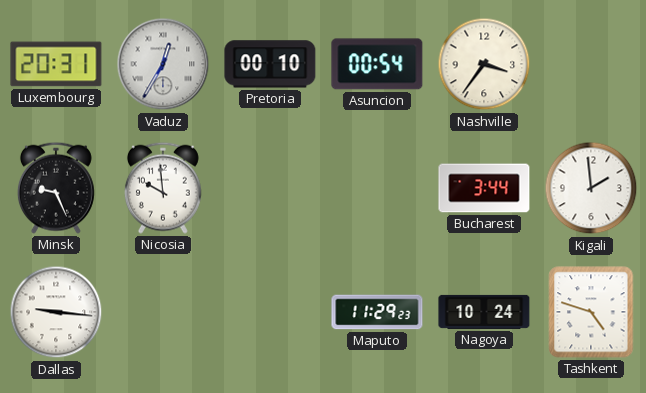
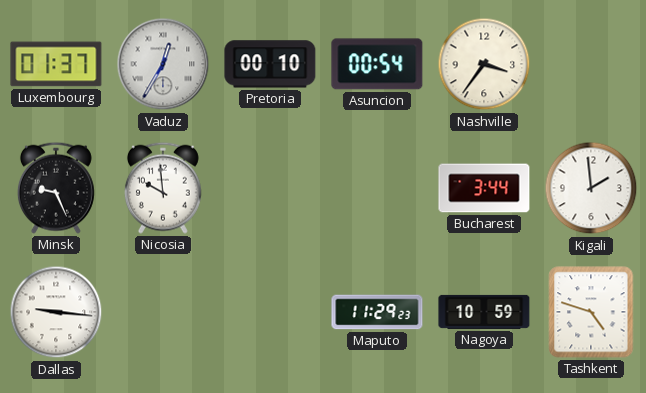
Luxembourg: 20:31 -> 01:37 (56, 64)
Nagoya: 10:24 -> 10:59 (484, 312)
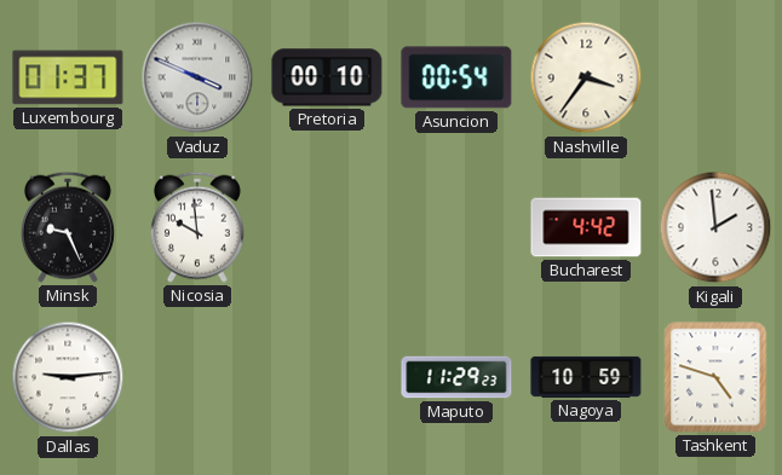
Vaduz: 12:35 -> 3:49 (197, 77)
Bucharest: 3:44 -> 4:42 (586, 227)
Dallas: 9:16 -> 9:14 (68, 377)
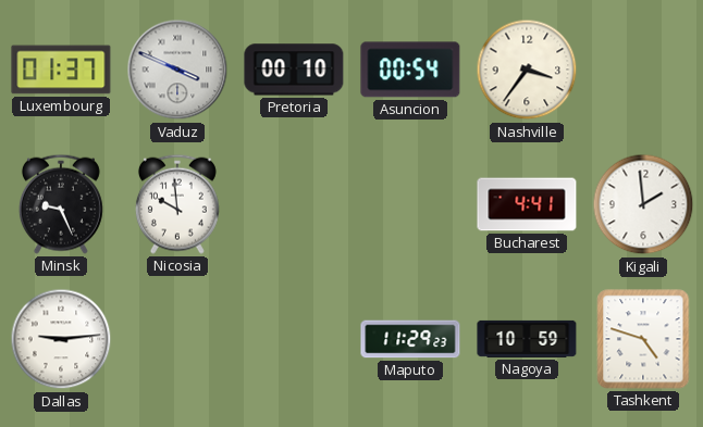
Bucharest: 4:42 -> 4:41 (527, 204)
